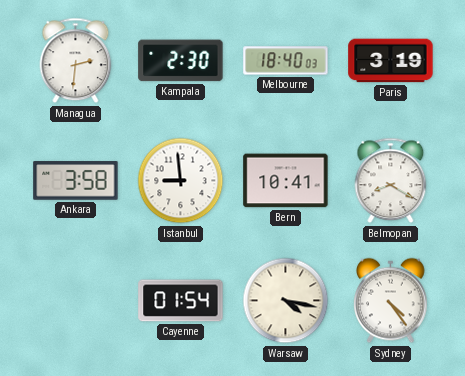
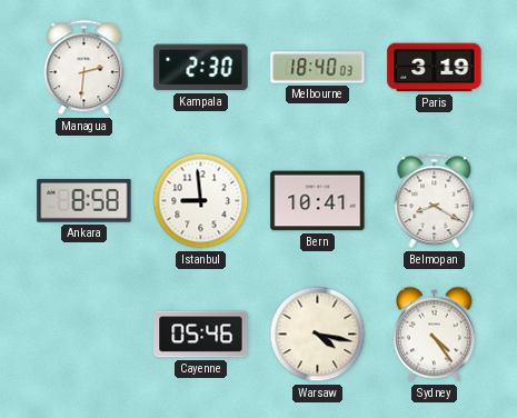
Ankara: 3:58 -> 8:58 (84, 201)
Cayenne: 01:54 -> 05:46 (201, 335)
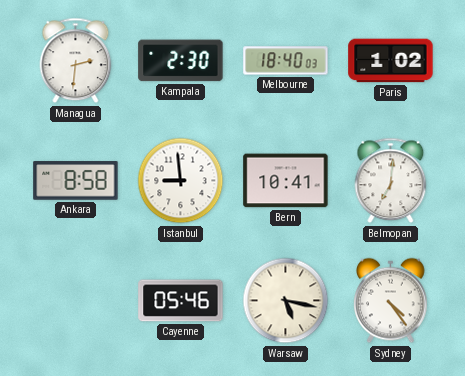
Paris: 3:19 -> 1:02 (391, 61)
Belmopan: 8:20 -> 7:01 (391, 181)
Warsaw: 4:17 -> 5:17 (286, 301)
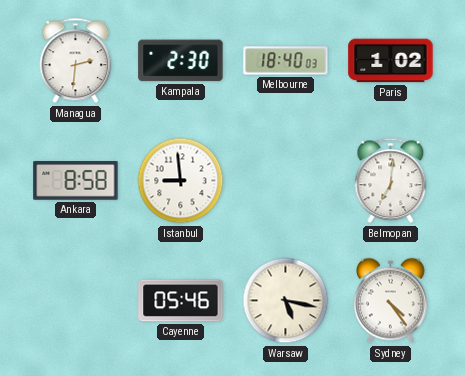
Bern: 10:41 -> none (286, 181)
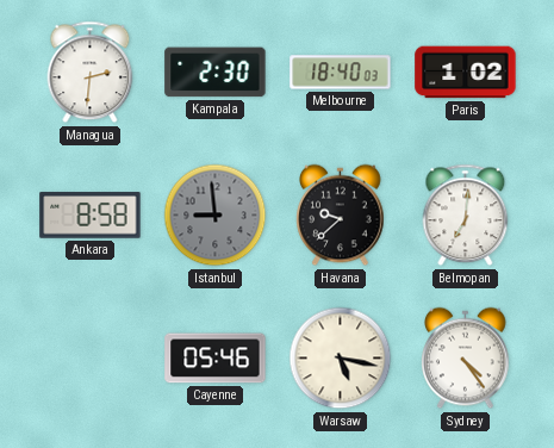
Istanbul dial: white -> grey (216, 216)
Havana: none -> 9:38 (341, 216)
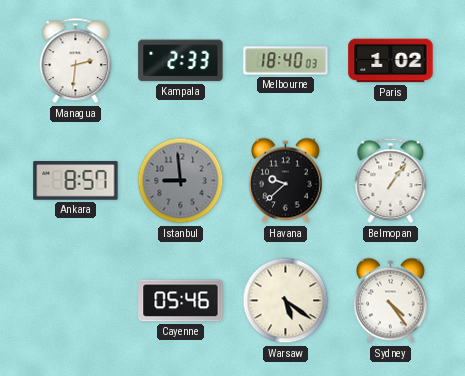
Kampala: 2:30 -> 2:33 (181, 61)
Ankara: 8:58 -> 8:57 (76, 181)
Belmopan: 7:01 -> 1:06 (391, 181)
Warsaw: 5:17 -> 5:21 (286, 301)
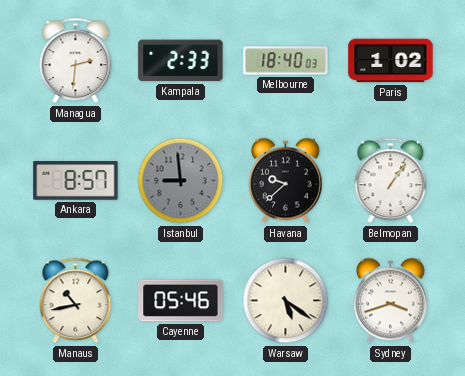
Manaus: none -> 10:43 (76, 301)
Sydney: 4:24 -> 3:42 (391, 301)
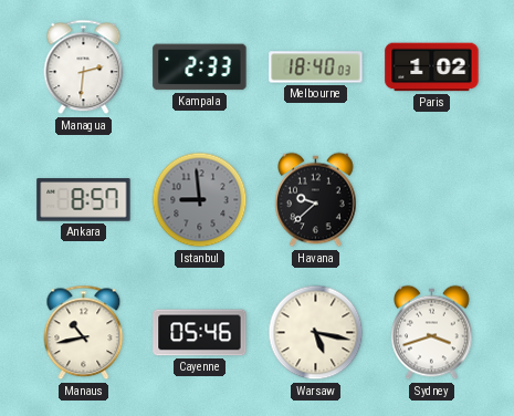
Belmopan: 1:06 -> none (391, 181)
Warsaw: 5:21 -> 5:17 (316, 333)
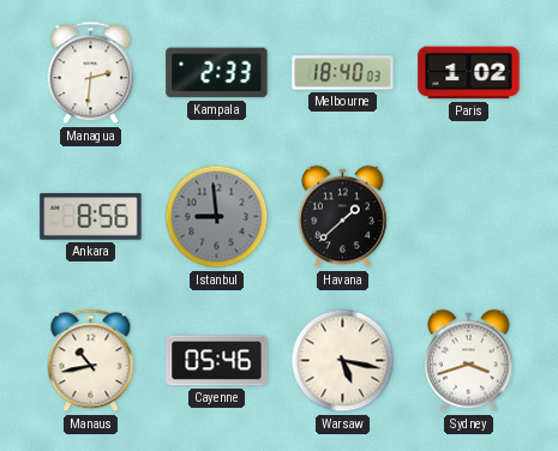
Ankara: 8:57 -> 8:56 (91, 217)
Havana: 9:38 -> 1:38 (343, 217)
